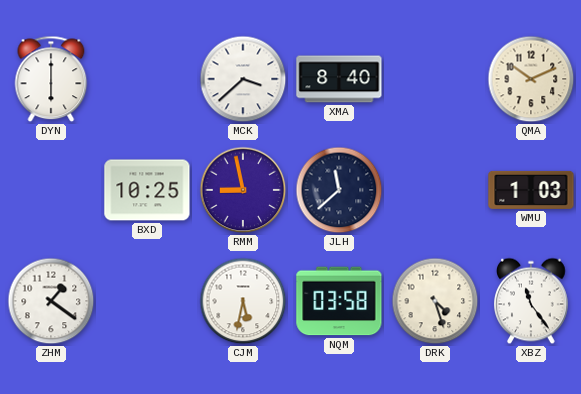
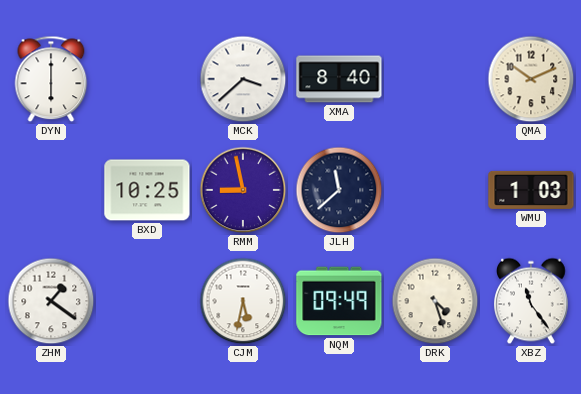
NQM: 03:58 -> 09:49 (339, 301)
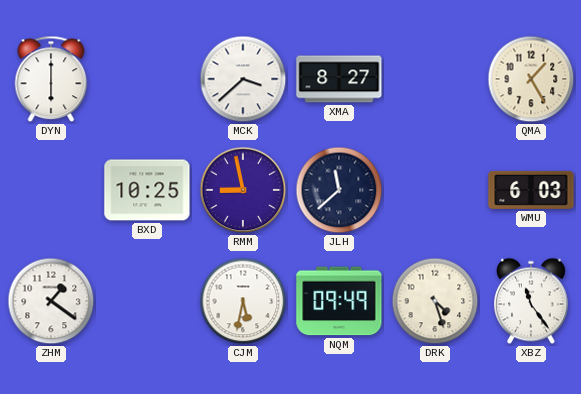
XMA: 8:40 -> 8:27 (339, 79)
QMA: 10:11 -> 1:25 (531, 79)
WMU: 1:03 -> 6:03 (531, 190)
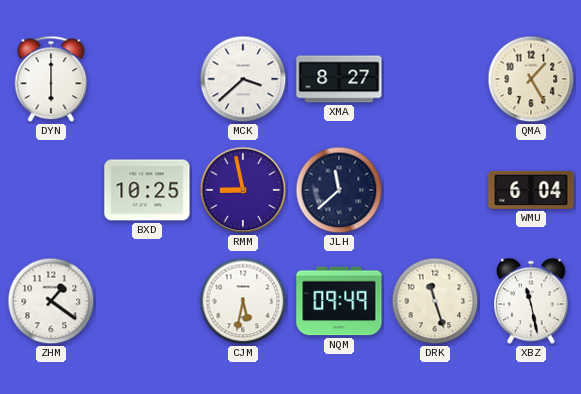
WMU: 6:03 -> 6:04 (531, 190)
DRK: 4:27 -> 11:27 (435, 301)
XBZ: 11:24 -> 11:28 (532, 301)
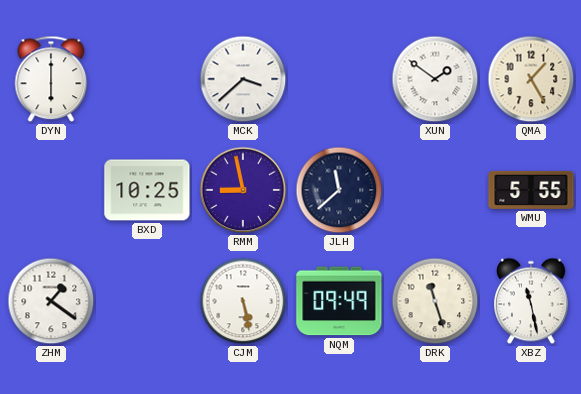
XMA: 8:27 -> none (339, 79)
XUN: none -> 1:51 (435, 79)
WMU: 6:04 -> 5:55 (531, 190)
CJM: 5:32 -> 5:28 (243, 301)
